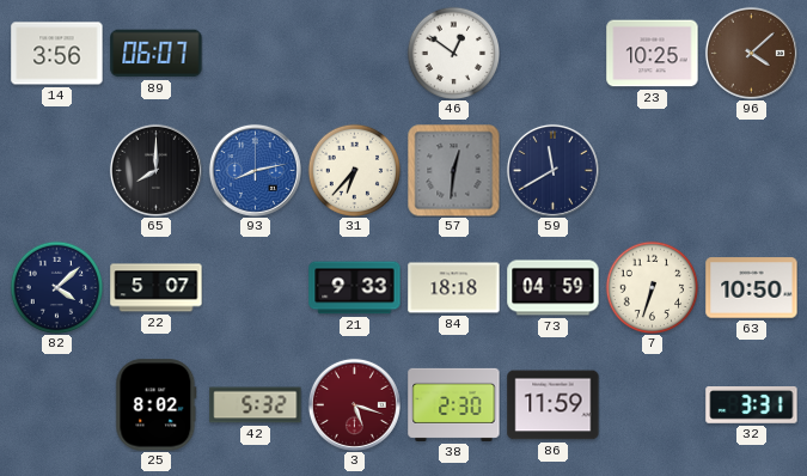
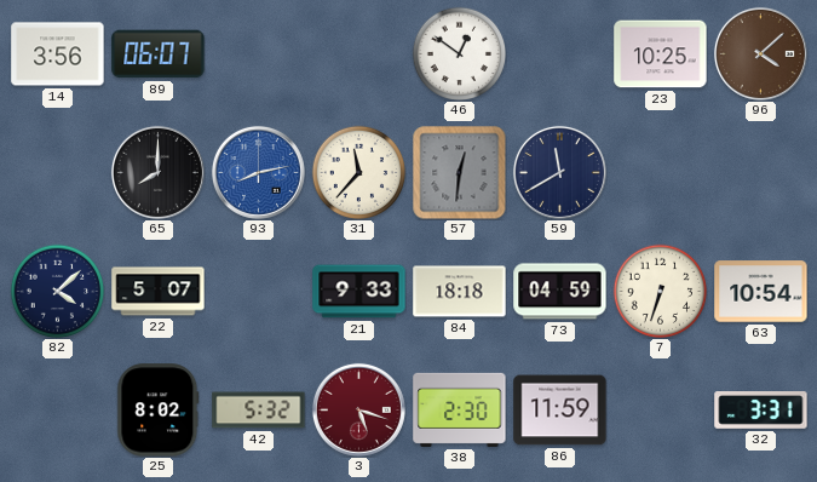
31: 6:37 -> 11:37 (358, 172)
63: 10:50 -> 10:54 (761, 292)
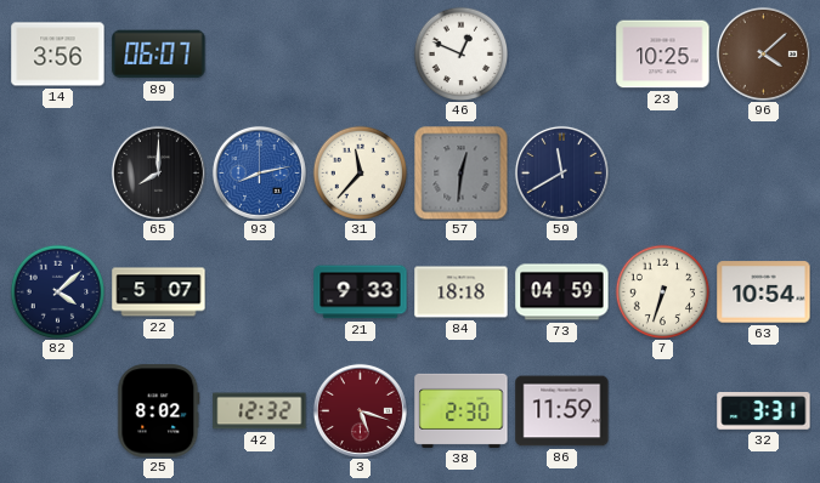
46: 12:51 -> 12:49 (460, 53)
42: 5:32 -> 12:32 (260, 411)
